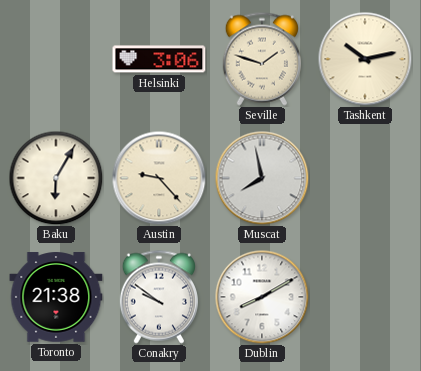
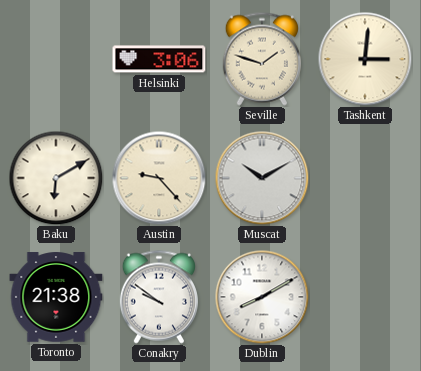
Tashkent: 10:13 -> 3:01 (365, 59)
Baku: 6:05 -> 6:10 (56, 178)
Muscat: 7:58 -> 10:10 (262, 178)
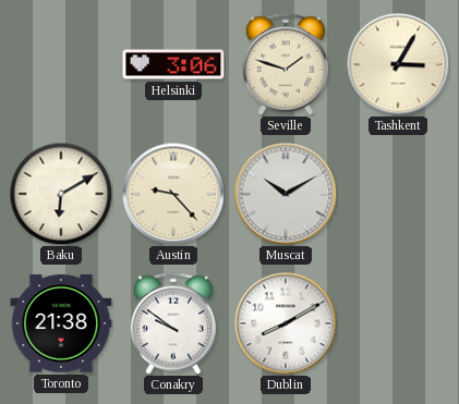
Tashkent: 3:01 -> 3:05 (398, 64)
